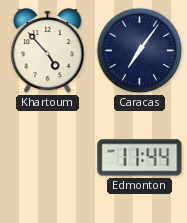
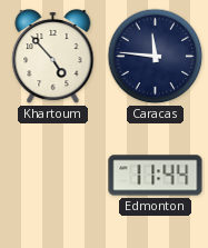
Caracas: 7:06 -> 11:46 (156, 57)
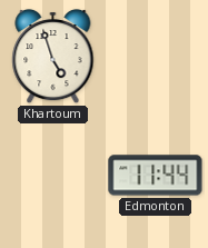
Khartoum: 4:53 -> 4:57 (53, 57)
Caracas: 11:46 -> none (156, 57)
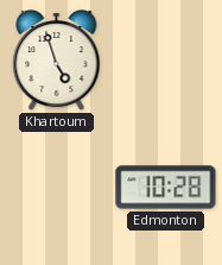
Edmonton: 11:44 -> 10:28 (166, 188)
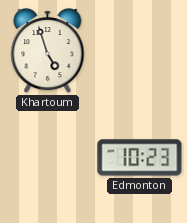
Edmonton: 10:28 -> 10:23 (140, 158)
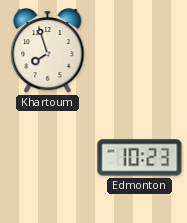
Khartoum: 4:57 -> 7:57 (48, 51)
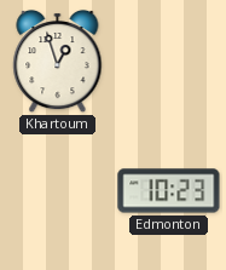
Khartoum: 7:57 -> 12:57 (58, 62)
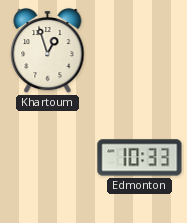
Edmonton: 10:23 -> 10:33 (140, 158)
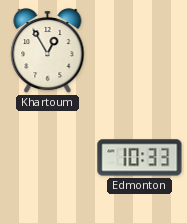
Khartoum: 12:57 -> 12:55 (48, 51)
